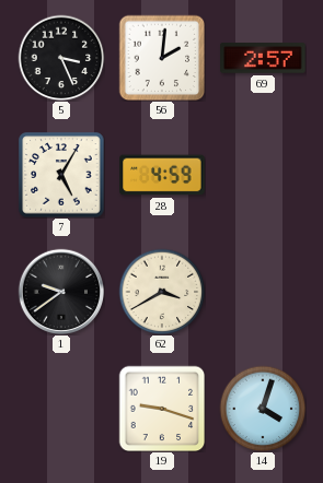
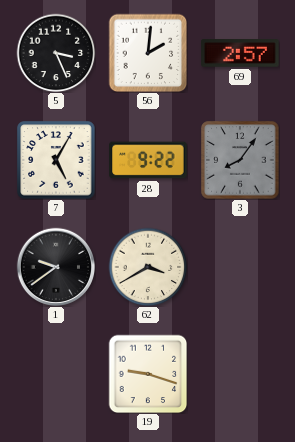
28: 4:59 -> 9:22 (148, 160)
3: none -> 8:06 (240, 160)
14: 4:03 -> none (263, 409)
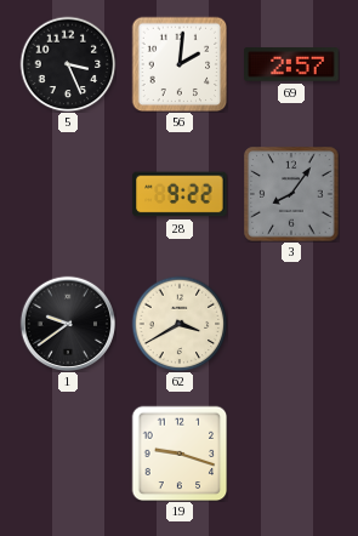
7: 5:05 -> none (56, 160)
